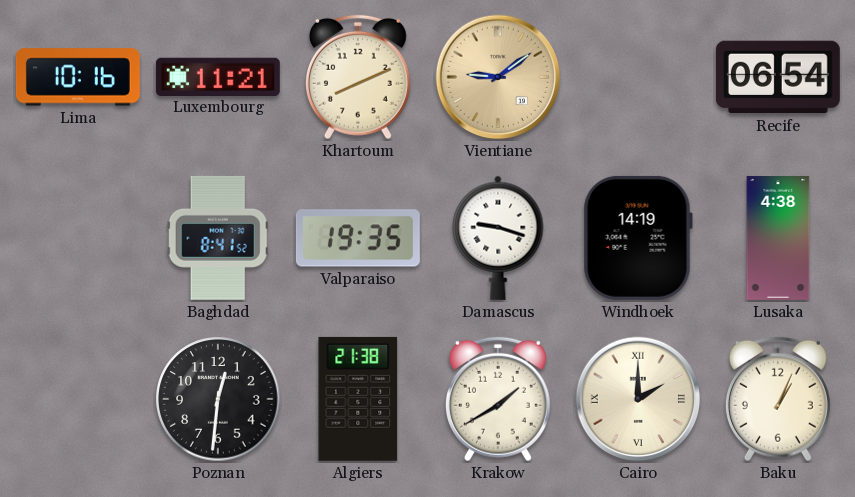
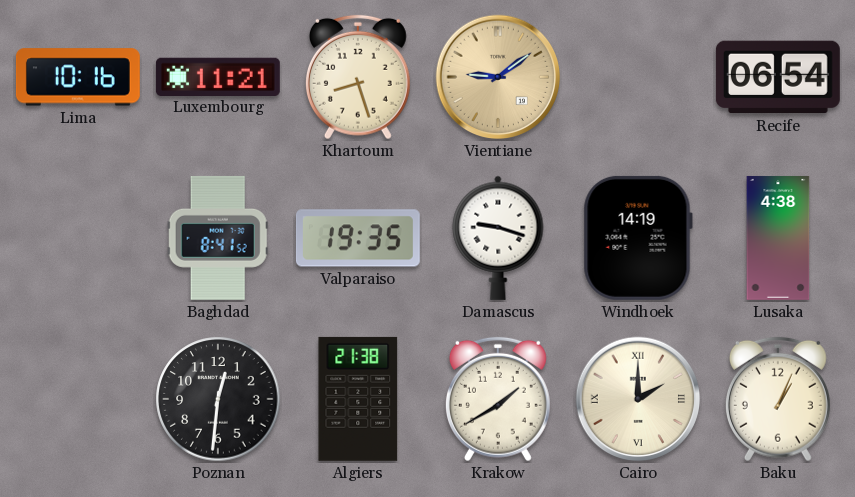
Khartoum: 8:11 -> 8:27 (358, 77)
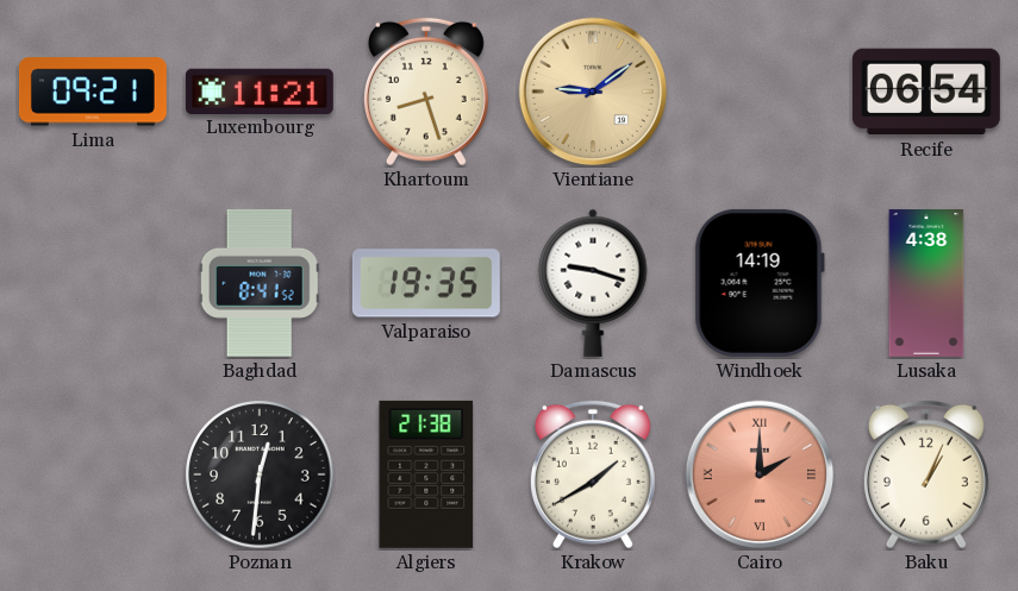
Lima: 10:16 -> 09:21 (93, 92)
Cairo dial: cream -> salmon (760, 474)
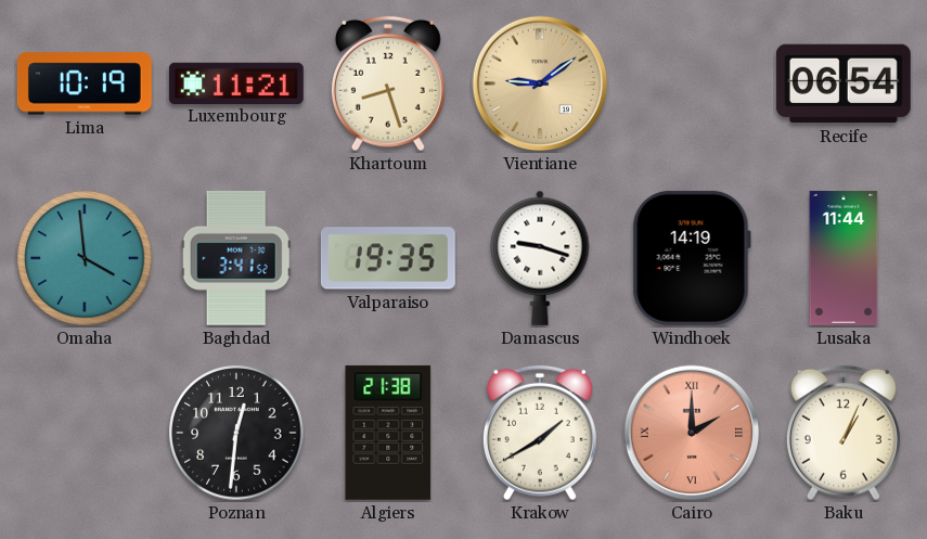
Lima: 09:21 -> 10:19 (85, 84)
Omaha: none -> 3:59 (85, 258)
Baghdad: 8:41 -> 3:41 (236, 258)
Lusaka: 4:38 -> 11:44 (844, 258)
